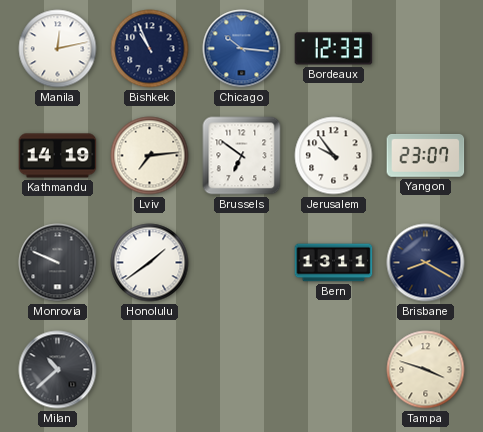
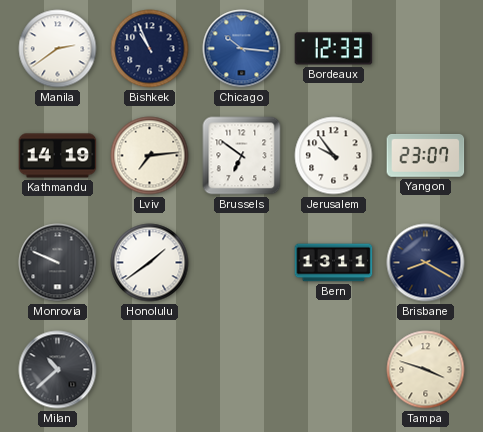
Manila: 12:13 -> 2:39 (58, 49)
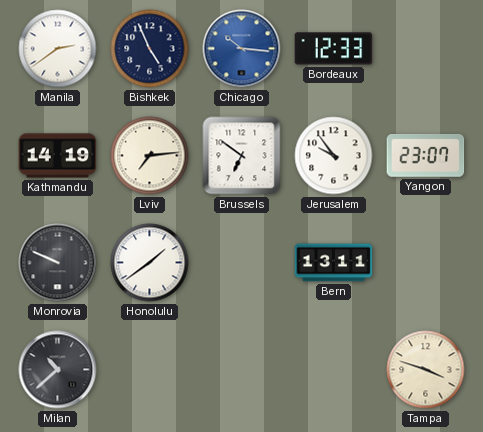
Bishkek: 10:56 -> 4:56 (150, 49)
Brisbane: 8:20 -> none (426, 263)
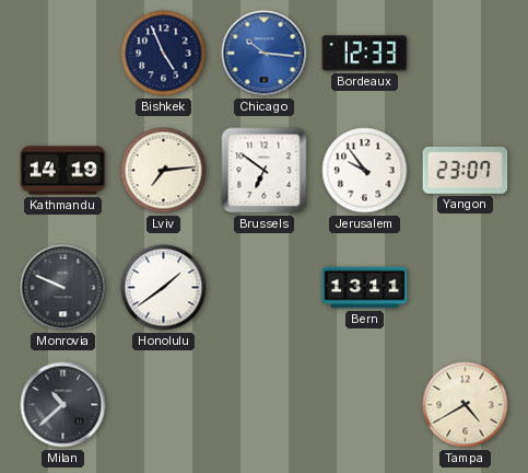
Manila: 2:39 -> none (58, 49)
Tampa: 3:48 -> 4:40 (466, 405)
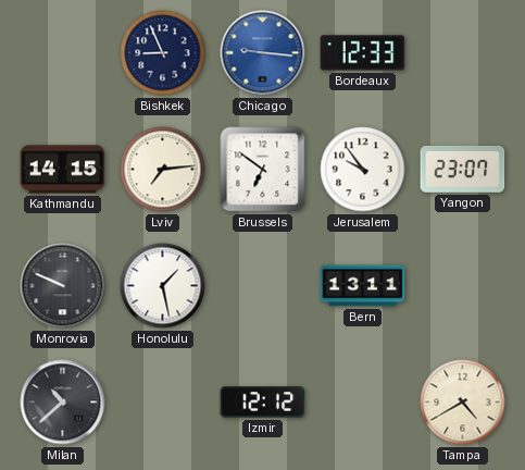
Bishkek: 4:56 -> 8:56 (163, 53)
Chicago: 10:16 -> 9:16 (263, 53)
Kathmandu: 14:19 -> 14:15 (63, 170)
Honolulu: 1:39 -> 1:28 (163, 286)
Izmir: none -> 12:12 (263, 403)
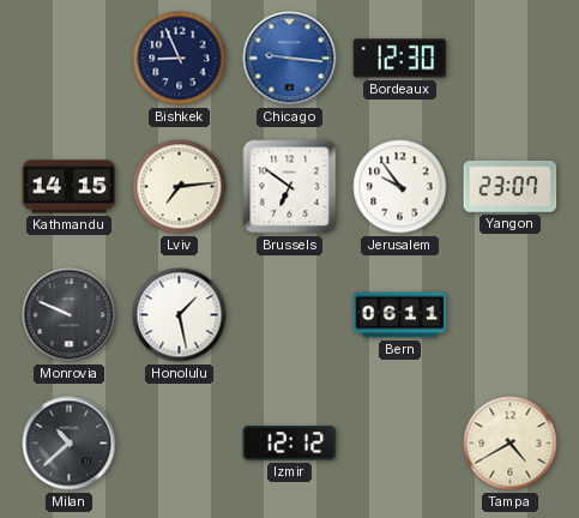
Bordeaux: 12:33 -> 12:30 (400, 59)
Bern: 13:11 -> 06:11 (400, 315)
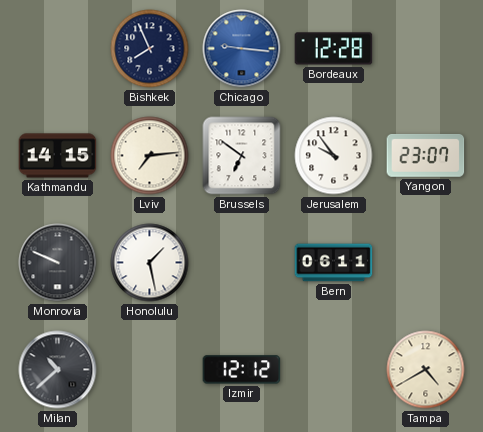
Bishkek: 8:56 -> 7:56 (150, 49)
Bordeaux: 12:30 -> 12:28 (334, 49)
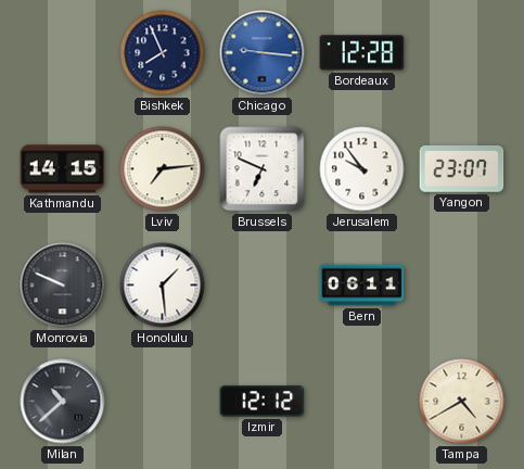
Brussels: 6:51 -> 6:49 (263, 169)
Honolulu: 1:28 -> 1:29 (163, 286)
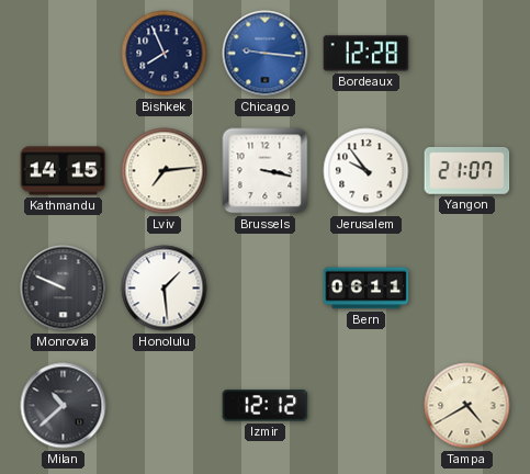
Brussels: 6:49 -> 3:17 (266, 171)
Yangon: 23:07 -> 21:07 (467, 170)
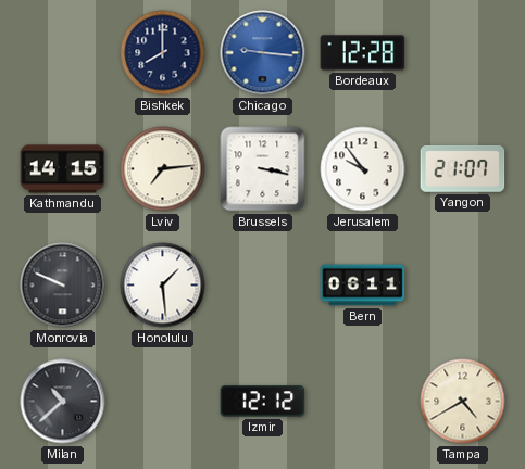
Bishkek: 7:56 -> 8:00 (163, 53)
